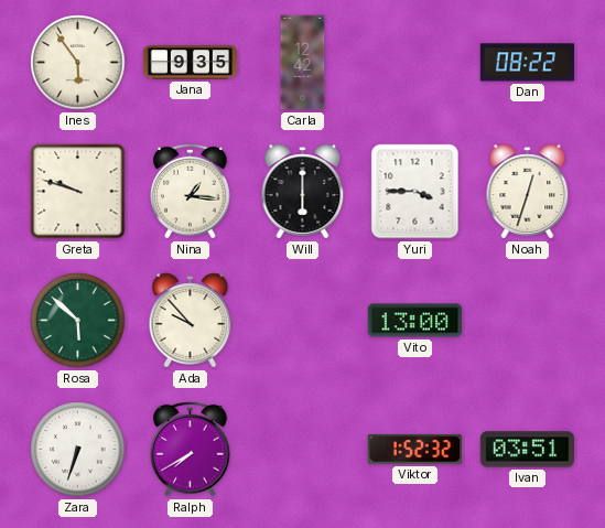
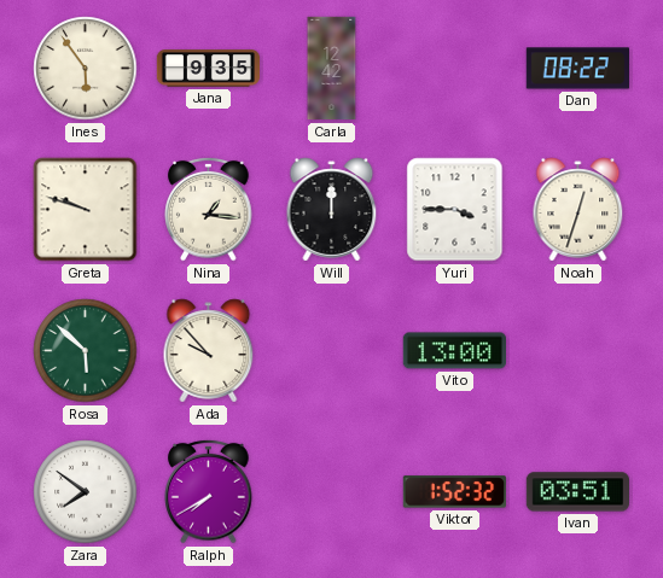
Will: 6:00 -> 12:00 (332, 210)
Zara: 6:33 -> 7:51 (86, 492)
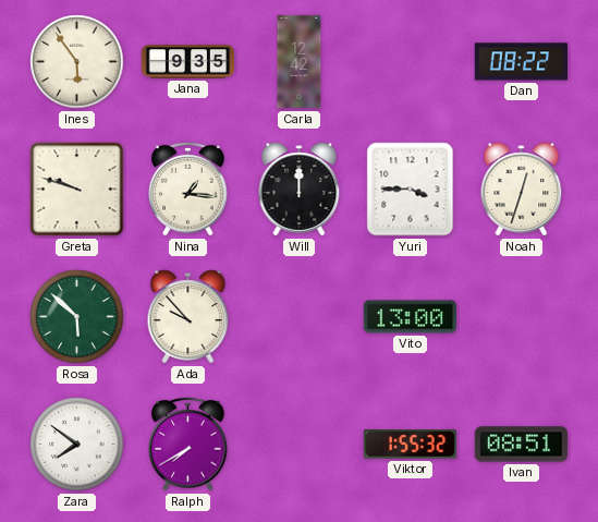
Viktor: 1:52 -> 1:55 (410, 445)
Ivan: 03:51 -> 08:51 (521, 445)
